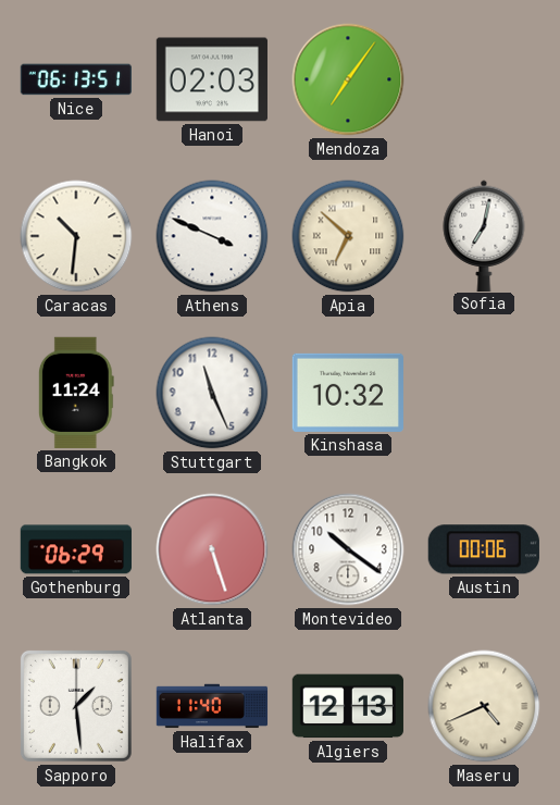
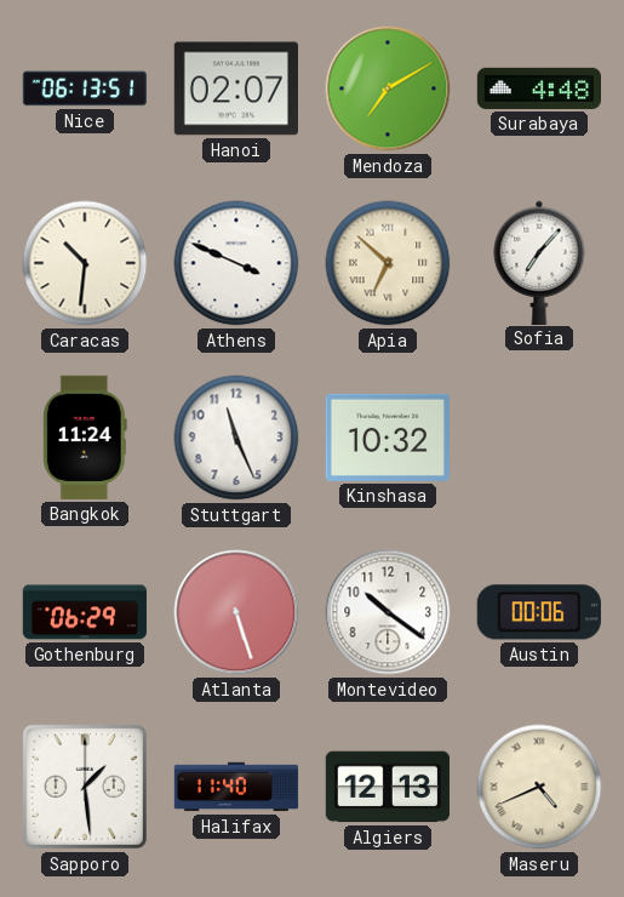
Hanoi: 02:03 -> 02:07 (236, 88)
Mendoza: 7:06 -> 7:10 (388, 88)
Surabaya: none -> 4:48 (538, 88)
Sofia: 7:02 -> 7:07 (539, 262)
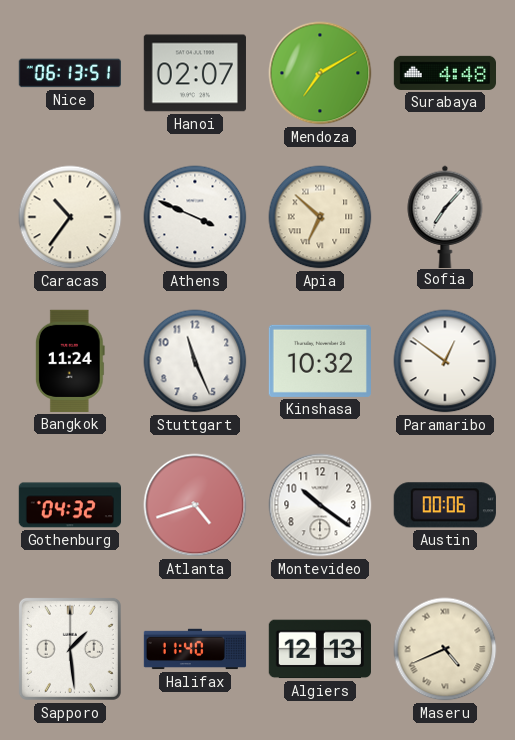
Caracas: 10:31 -> 10:36 (70, 217)
Paramaribo: none -> 12:51 (445, 361)
Gothenburg: 06:29 -> 04:32 (69, 505)
Atlanta: 5:27 -> 4:42 (195, 505)
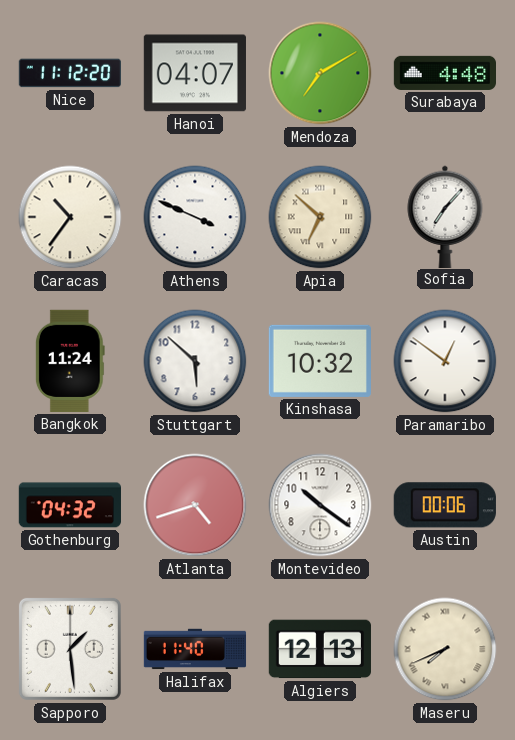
Nice: 06:13 -> 11:12 (69, 73)
Hanoi: 02:07 -> 04:07 (195, 73)
Stuttgart: 11:26 -> 5:52 (195, 361)
Maseru: 4:41 -> 7:41 (445, 649)
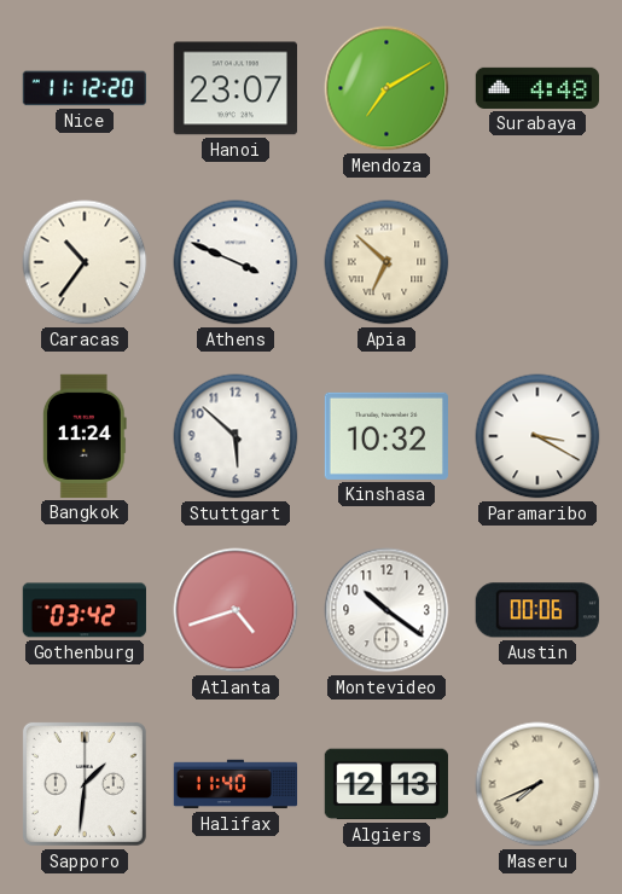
Hanoi: 04:07 -> 23:07 (236, 88)
Sofia: 7:07 -> none (445, 216)
Paramaribo: 12:51 -> 3:20 (537, 436)
Gothenburg: 04:32 -> 03:42 (83, 610)
Sapporo: 1:29 -> 1:31 (85, 784)
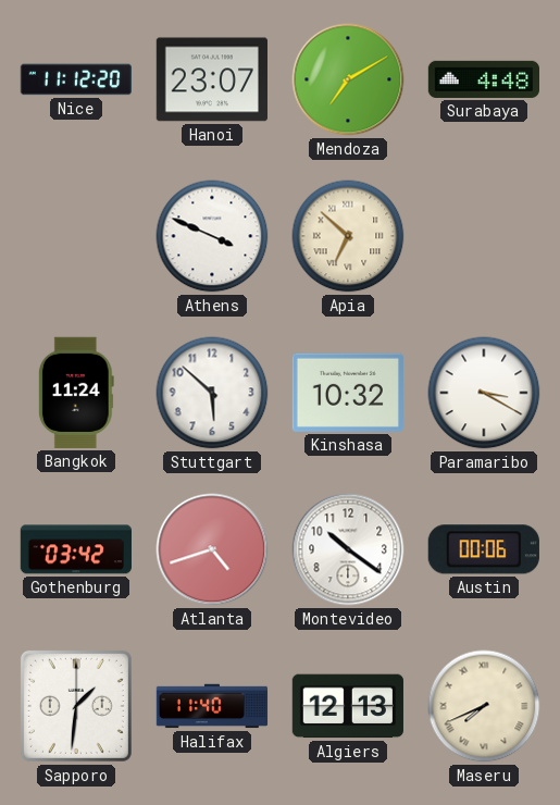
Caracas: 10:36 -> none (85, 262)
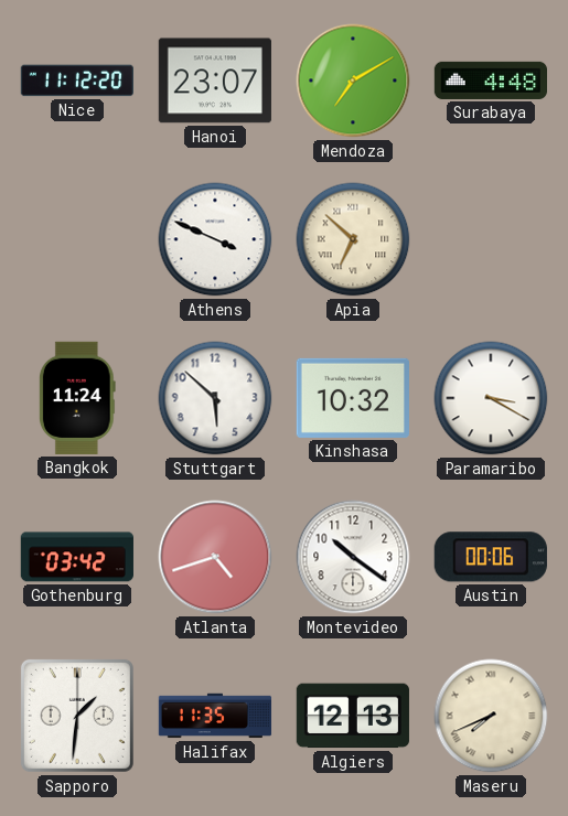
Halifax: 11:40 -> 11:35 (215, 716)
